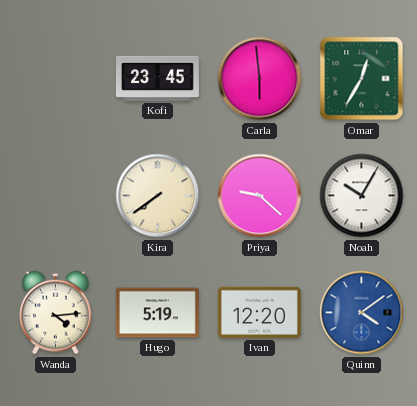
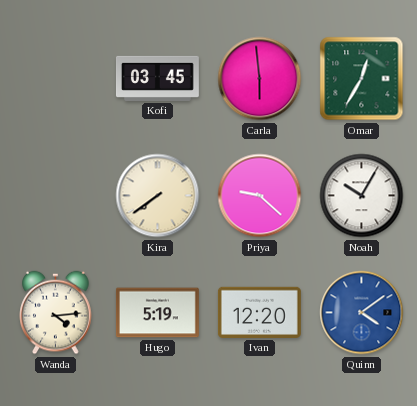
Kofi: 23:45 -> 03:45 (157, 78)
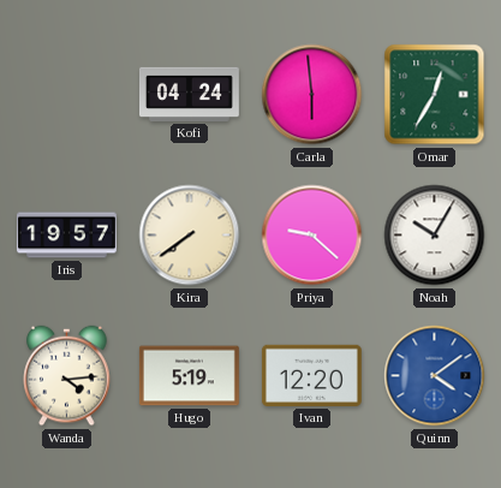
Kofi: 03:45 -> 04:24 (189, 94)
Iris: none -> 19:57 (67, 236)
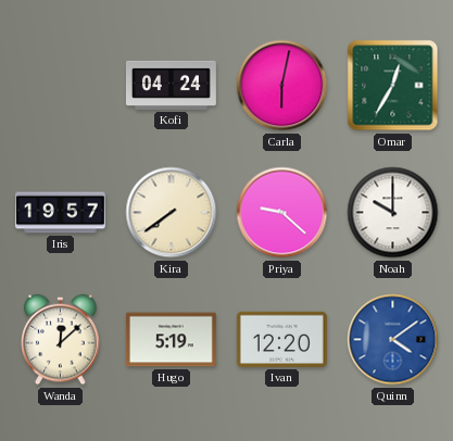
Carla: 5:59 -> 6:02 (282, 86)
Noah: 10:05 -> 10:00 (393, 213)
Wanda: 4:14 -> 12:08 (61, 340)
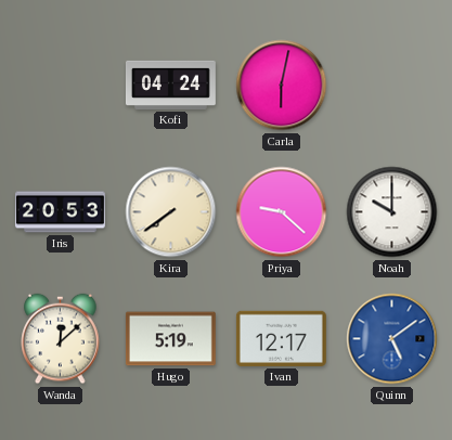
Omar: 12:35 -> none (393, 86)
Iris: 19:57 -> 20:53 (61, 212)
Ivan: 12:20 -> 12:17 (281, 338)
Quinn: 4:09 -> 5:09 (392, 339)
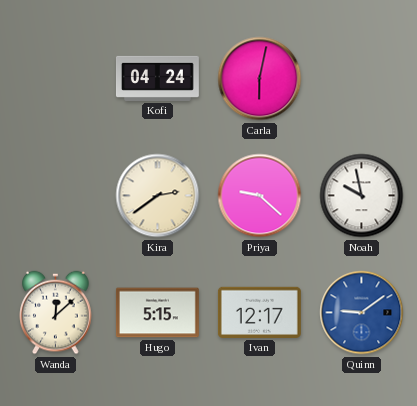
Iris: 20:53 -> none (61, 212)
Kira: 7:39 -> 2:39 (158, 196)
Noah: 10:00 -> 9:58 (362, 196)
Hugo: 5:19 -> 5:15 (157, 313)
Quinn: 5:09 -> 9:09 (362, 313)
